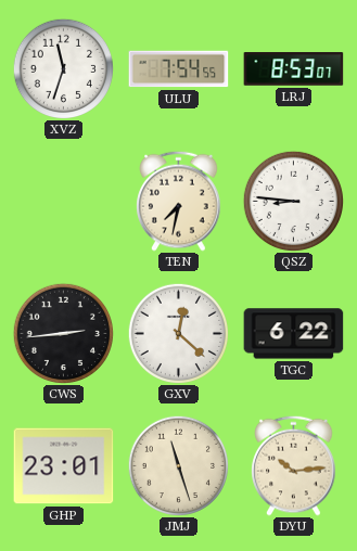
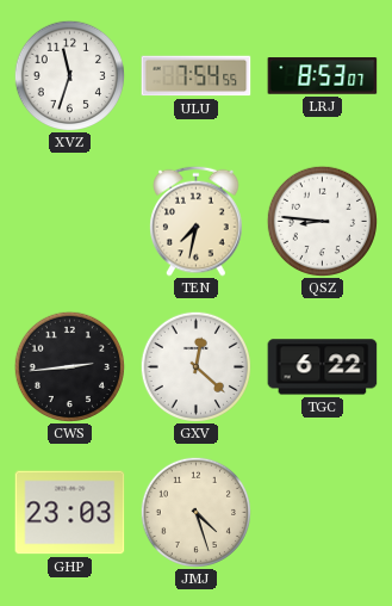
GHP: 23:01 -> 23:03 (70, 513)
JMJ: 11:27 -> 4:27 (195, 512)
DYU: 10:14 -> none (294, 465)
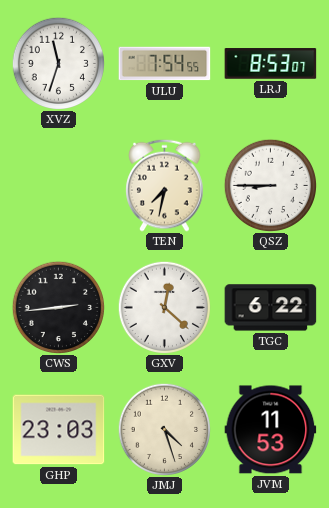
QSZ: 8:46 -> 8:45 (270, 185)
JVM: none -> 11:53 (271, 430)
